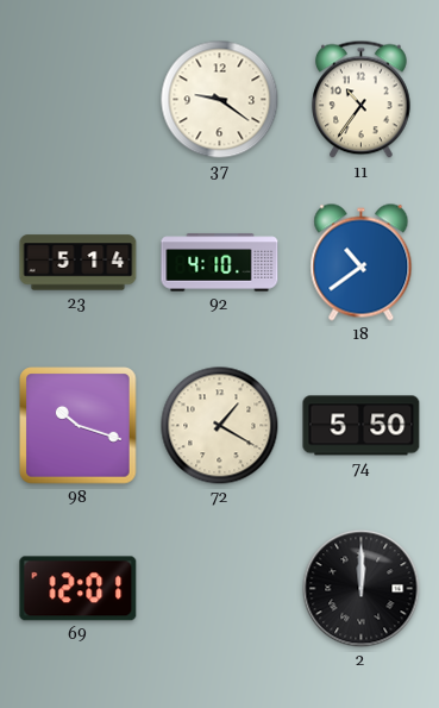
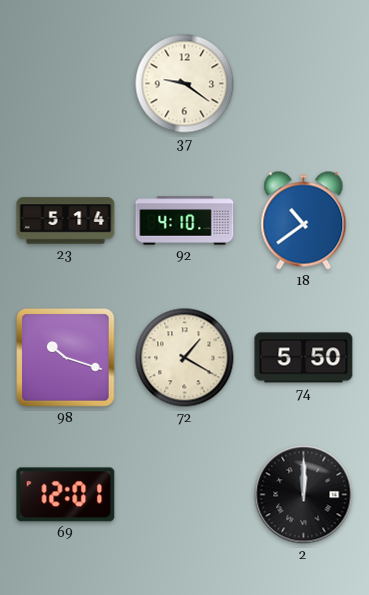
11: 10:36 -> none (362, 100)
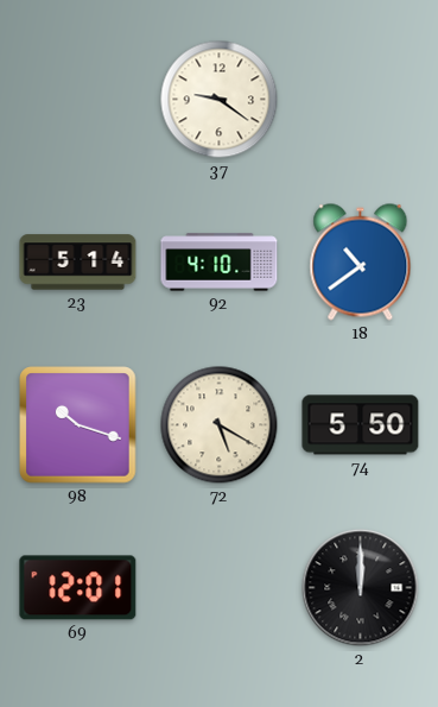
72: 1:20 -> 5:20 (220, 425)
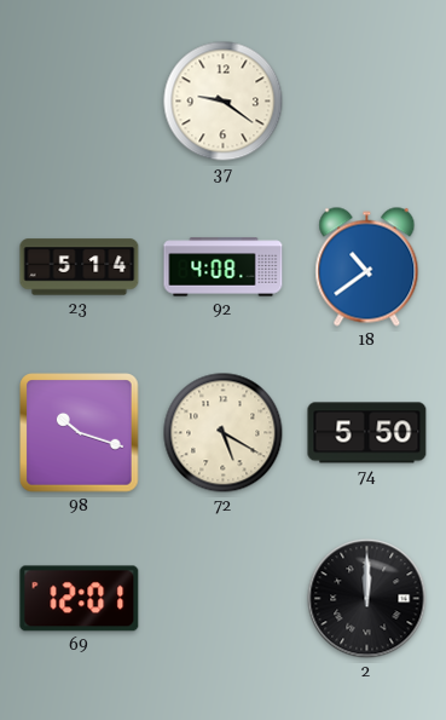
92: 4:10 -> 4:08 (224, 267)
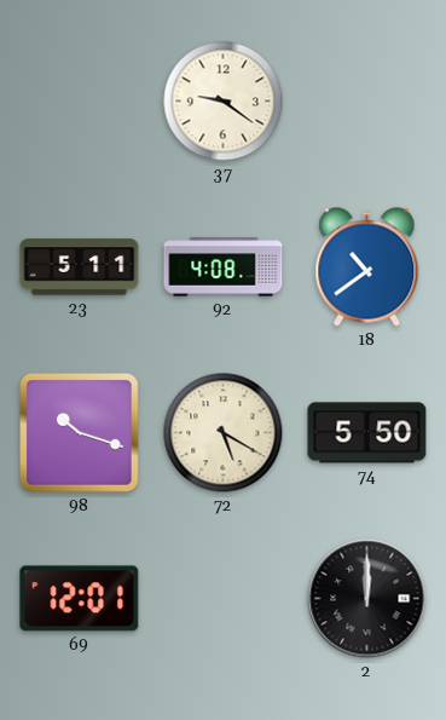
23: 5:14 -> 5:11 (80, 267)
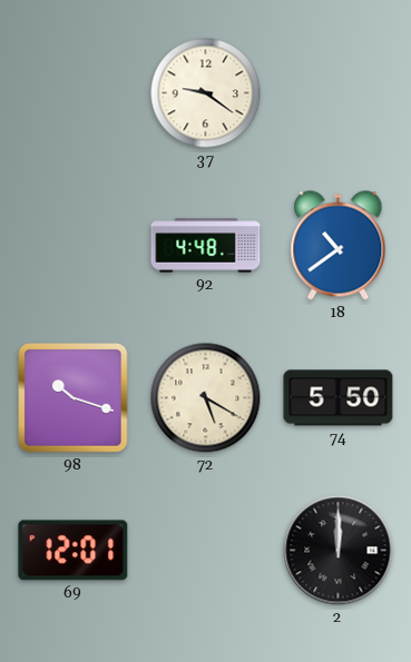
23: 5:11 -> none (80, 267)
92: 4:08 -> 4:48 (206, 246)
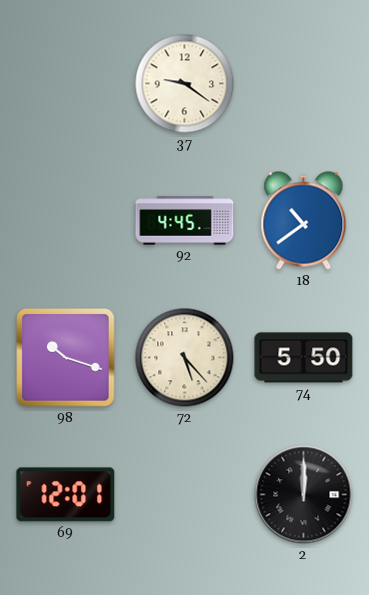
92: 4:48 -> 4:45 (185, 221)
72: 5:20 -> 5:23 (185, 358)
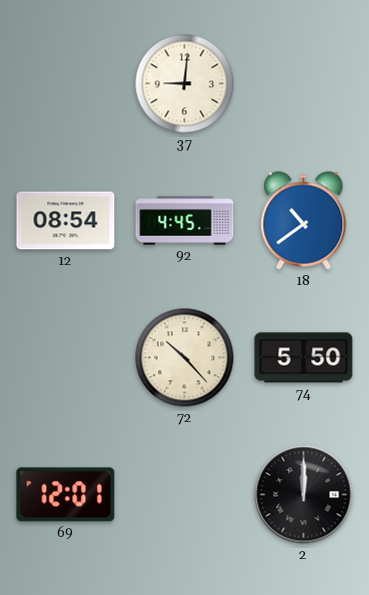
37: 9:21 -> 9:01 (185, 84)
12: none -> 08:54 (66, 221)
98: 10:18 -> none (66, 358)
72: 5:23 -> 10:23 (185, 358)
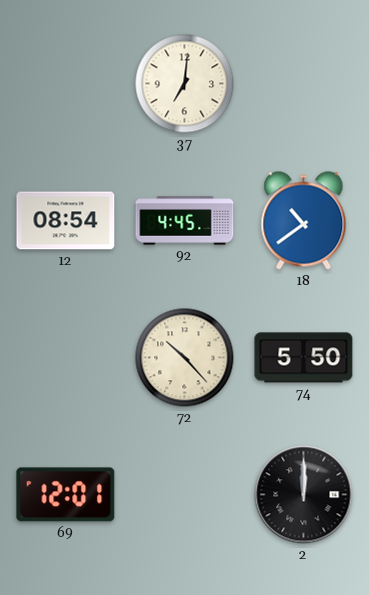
37: 9:01 -> 7:01 (185, 84)
